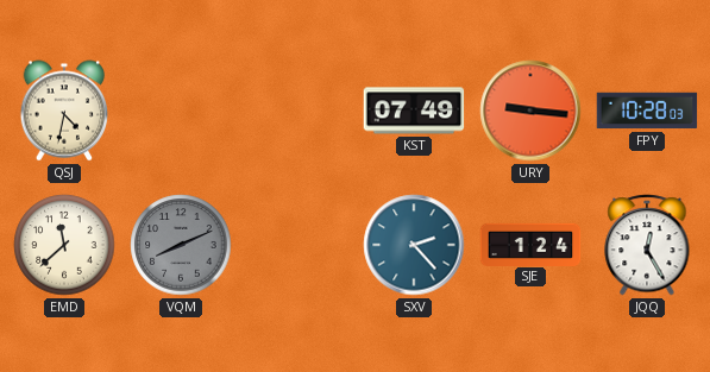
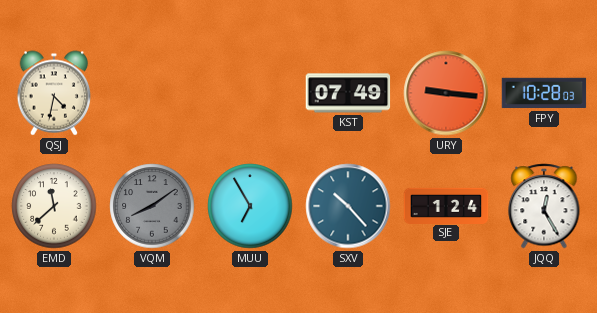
VQM: 8:11 -> 8:09 (152, 206)
MUU: none -> 6:55 (250, 206)
SXV: 2:23 -> 10:23 (348, 206)
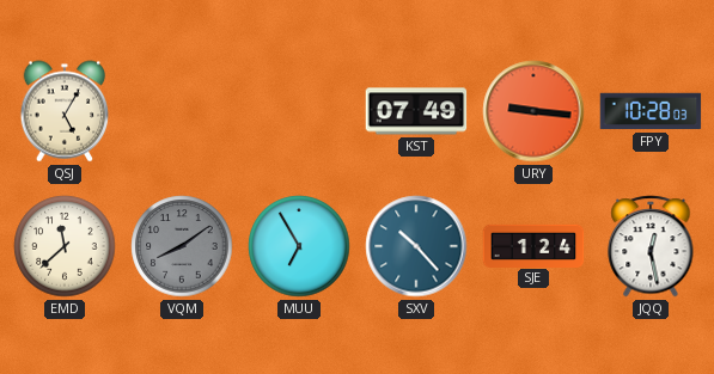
QSJ: 4:32 -> 5:05 (65, 111)
JQQ: 12:25 -> 12:28 (651, 246)
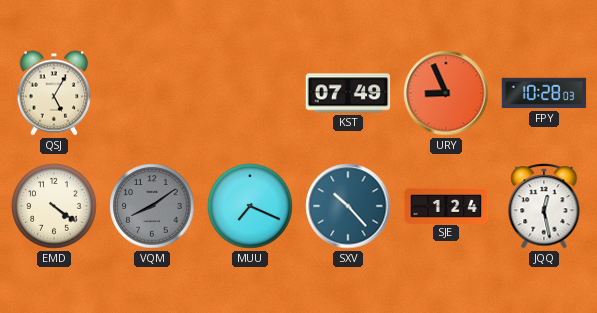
URY: 9:16 -> 8:56 (446, 93)
EMD: 11:38 -> 4:21 (54, 206)
MUU: 6:55 -> 7:19 (250, 206)
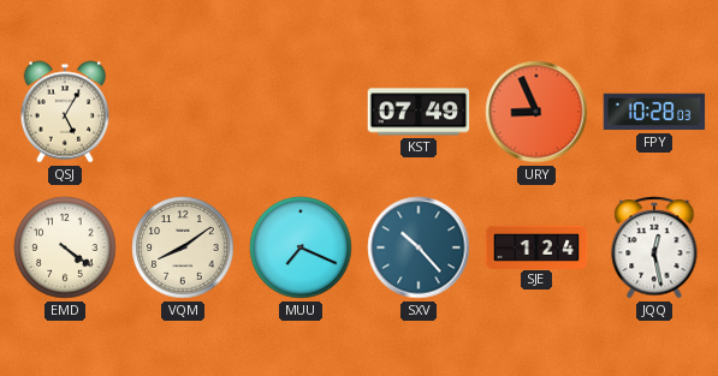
VQM dial: grey -> cream (183, 247)
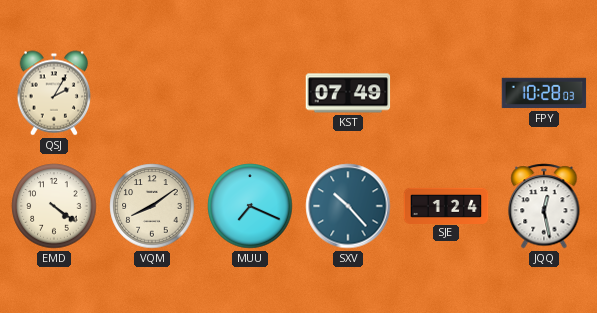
QSJ: 5:05 -> 2:05 (54, 93)
URY: 8:56 -> none (536, 112)
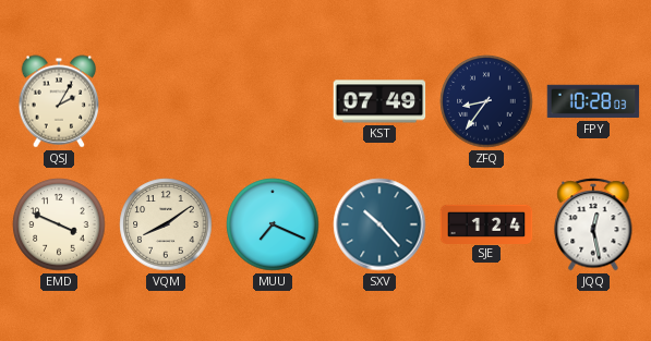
ZFQ: none -> 8:36 (486, 101)
EMD: 4:21 -> 3:49 (59, 224)
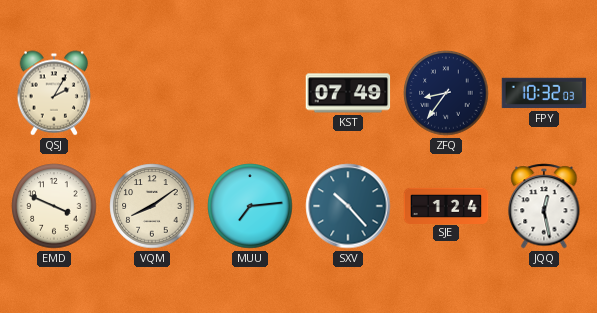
FPY: 10:28 -> 10:32 (544, 93)
MUU: 7:19 -> 7:14 (250, 206)
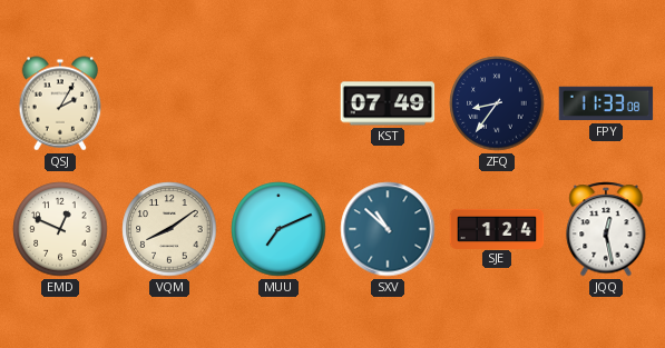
FPY: 10:32 -> 11:33 (606, 103)
EMD: 3:49 -> 12:49 (60, 229)
MUU: 7:14 -> 7:11 (278, 229)
SXV: 10:23 -> 10:52 (388, 229)
